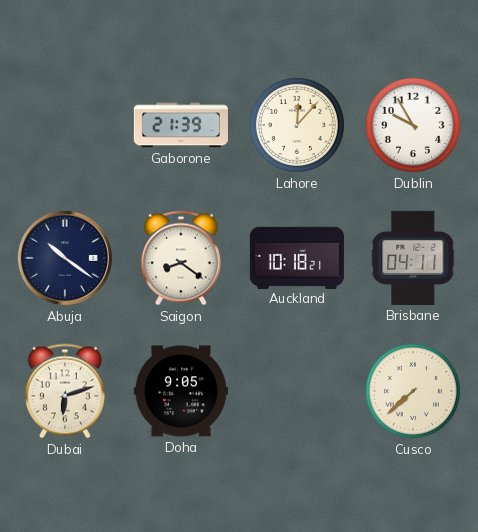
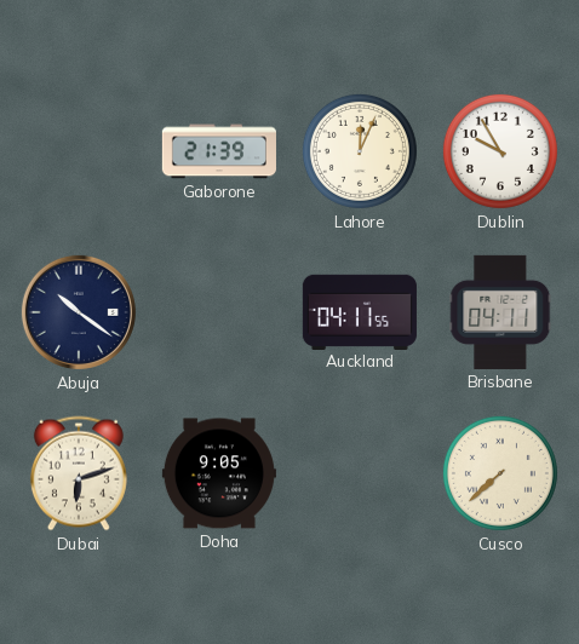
Lahore: 12:07 -> 12:04 (360, 151)
Saigon: 8:21 -> none (181, 258)
Auckland: 10:18 -> 04:11 (360, 311)
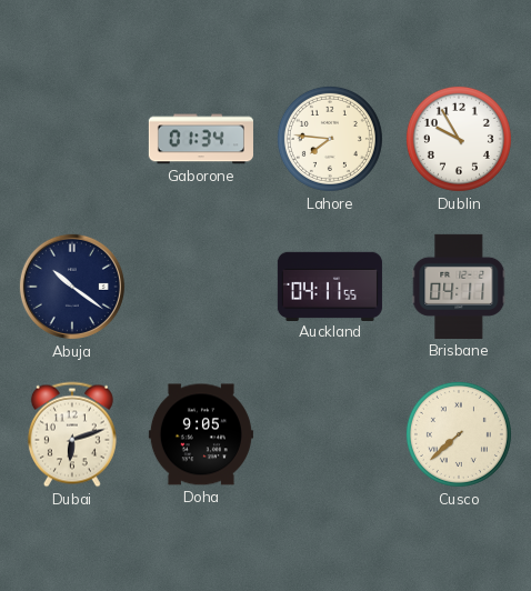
Gaborone: 21:39 -> 01:34 (201, 139)
Lahore: 12:04 -> 7:46 (330, 139)
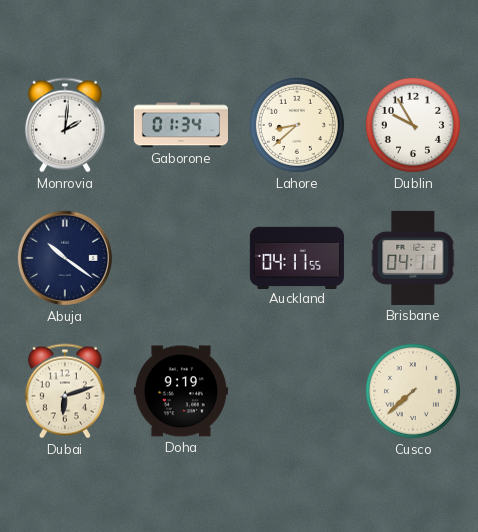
Monrovia: none -> 2:01 (65, 125)
Lahore: 7:46 -> 8:38 (297, 125)
Doha: 9:05 -> 9:19 (181, 391)
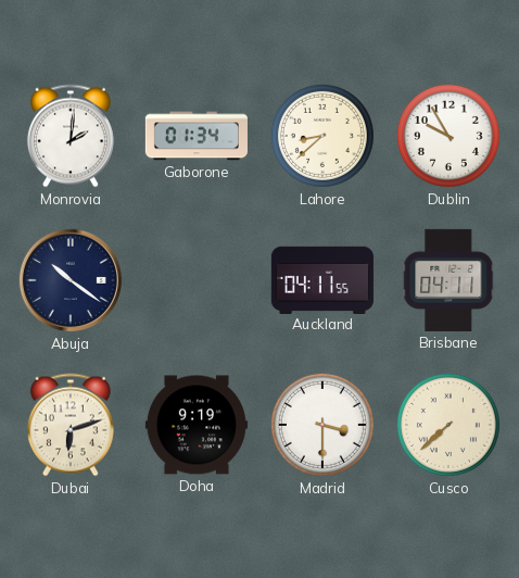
Madrid: none -> 3:30 (322, 425)
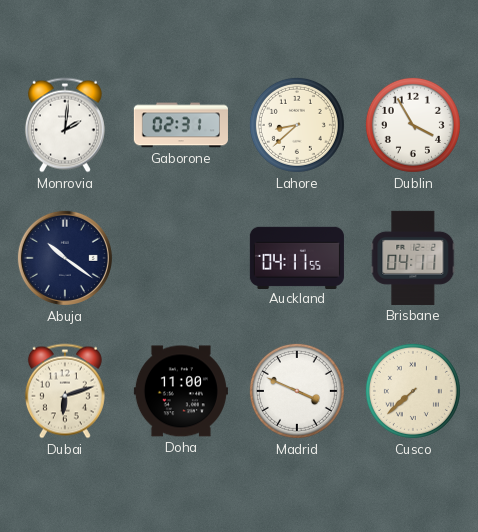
Gaborone: 01:34 -> 02:31 (181, 125)
Dublin: 9:55 -> 3:55 (413, 125)
Doha: 9:19 -> 11:00 (181, 391)
Madrid: 3:30 -> 3:49 (297, 391)
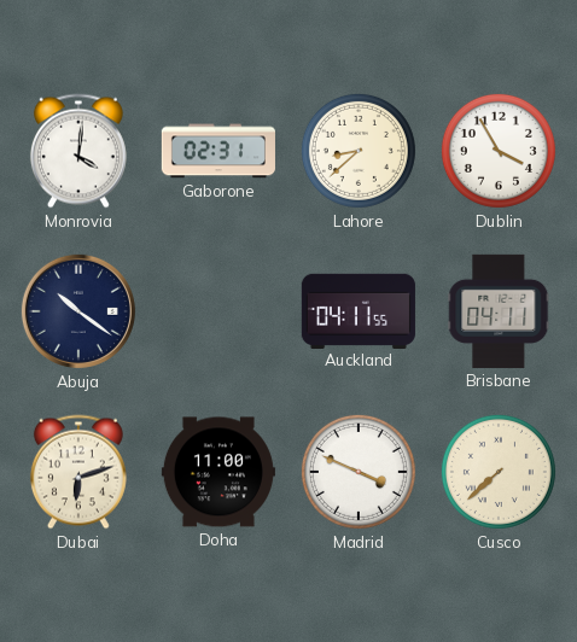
Monrovia: 2:01 -> 4:01 (78, 151)
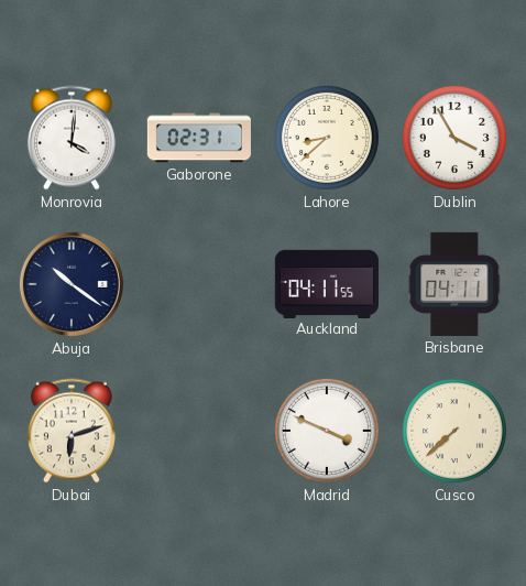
Doha: 11:00 -> none (218, 472)
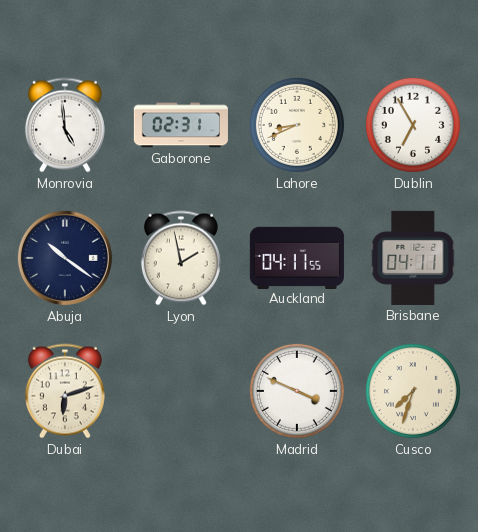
Monrovia: 4:01 -> 4:59 (65, 125)
Lahore: 8:38 -> 8:41 (297, 125)
Dublin: 3:55 -> 6:55 (413, 125)
Lyon: none -> 1:58 (181, 258)
Cusco: 7:38 -> 7:33 (413, 391)
